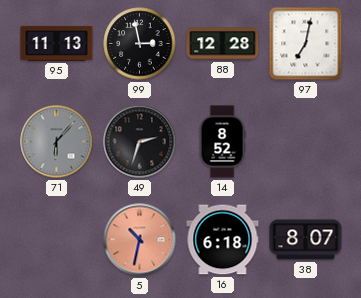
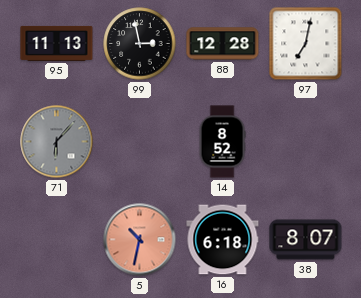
49: 2:33 -> none (140, 142)
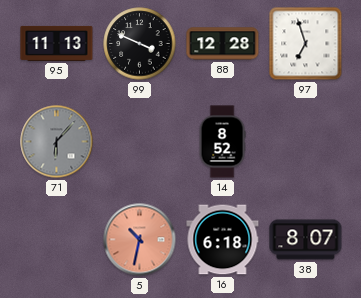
99: 2:58 -> 3:49 (140, 44)
97: 7:02 -> 6:57 (306, 44)
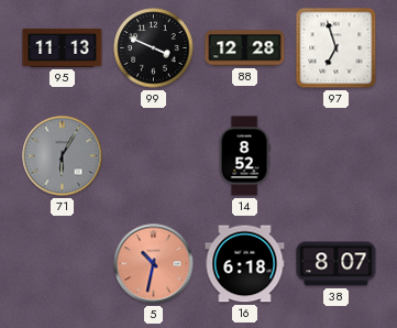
71: 6:07 -> 6:05 (63, 156)
